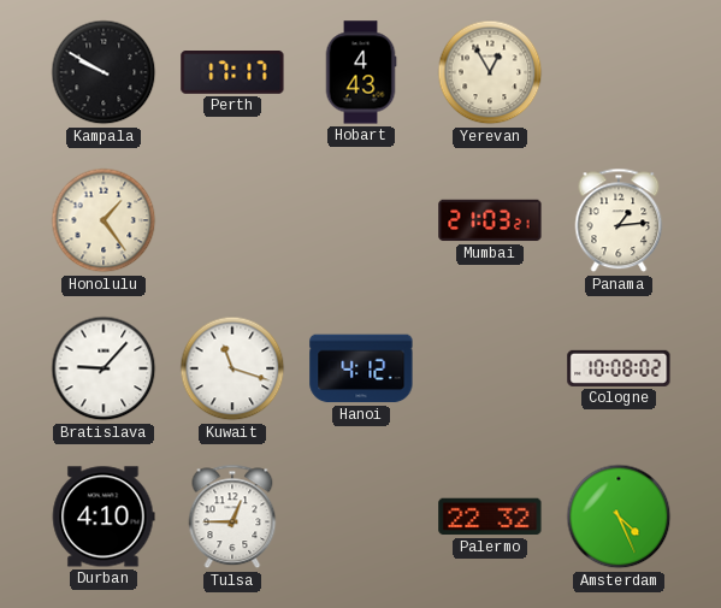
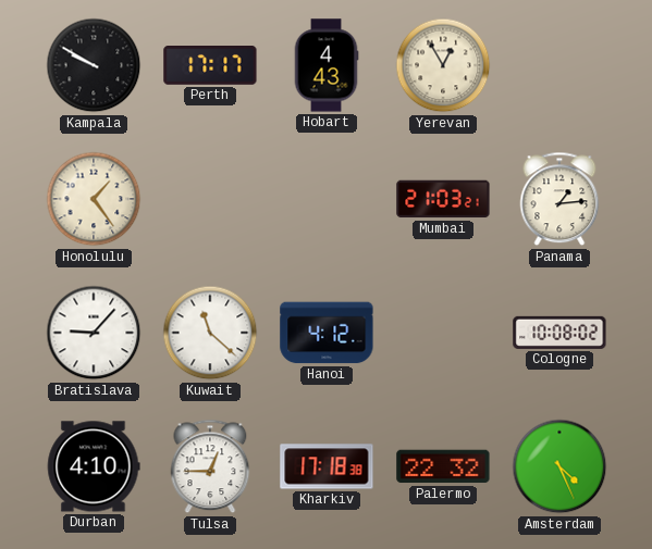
Kuwait: 11:18 -> 11:22 (210, 333)
Kharkiv: none -> 17:18 (327, 466)
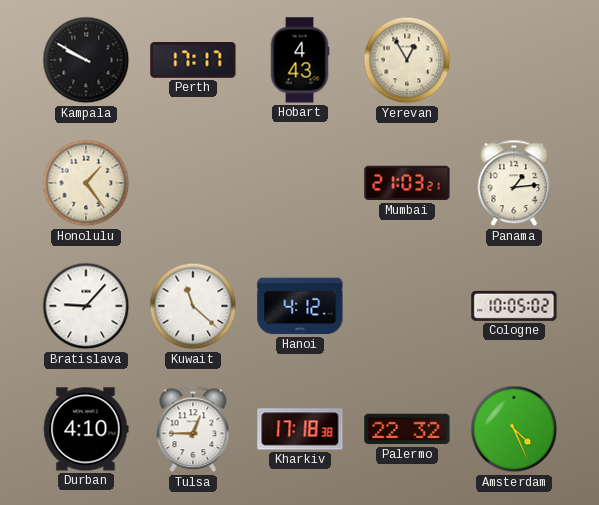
Cologne: 10:08 -> 10:05 (514, 306)
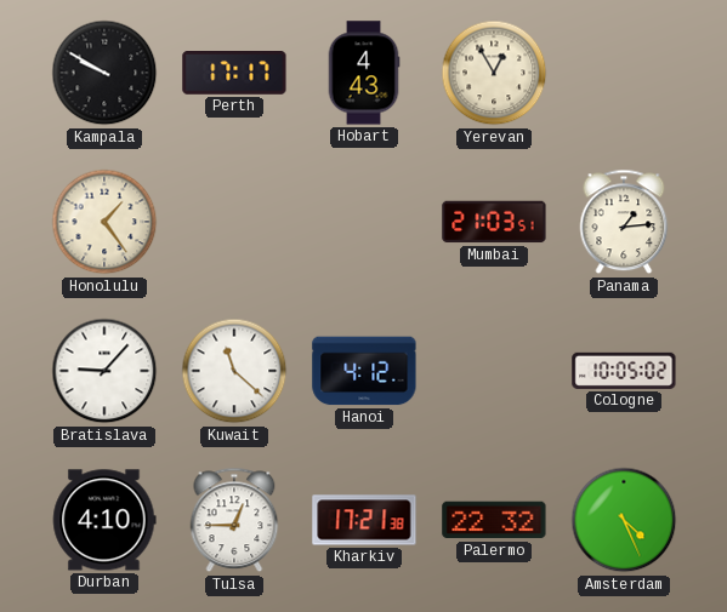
Mumbai: 21:03:21 -> 21:03:51 (494, 222)
Kharkiv: 17:18 -> 17:21 (364, 520)
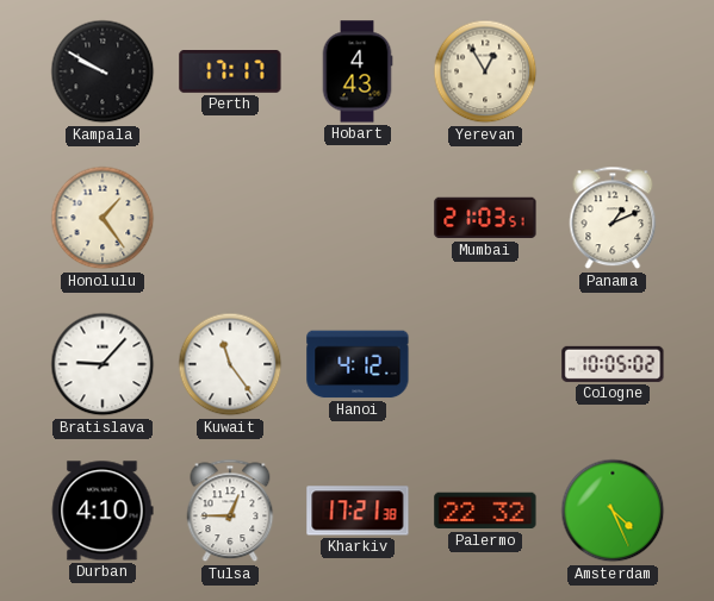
Panama: 1:14 -> 1:11 (613, 218)
Kuwait: 11:22 -> 11:24 (230, 364)
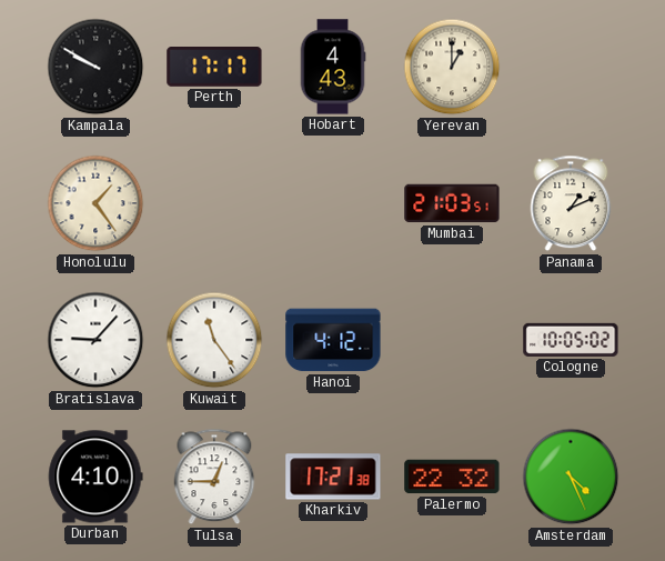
Yerevan: 12:55 -> 1:00 (452, 67)
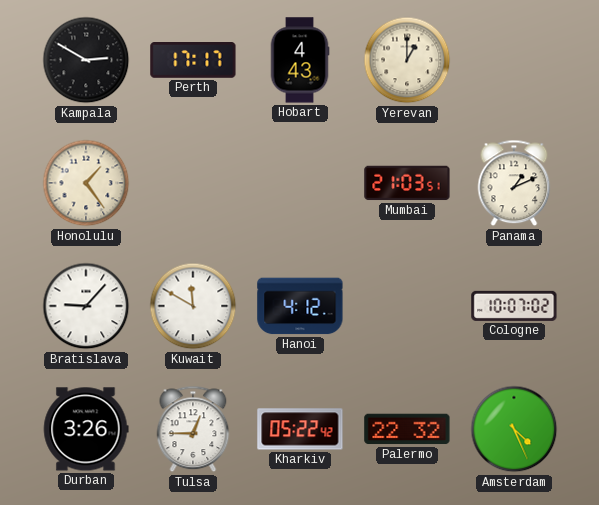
Kampala: 9:50 -> 2:50 (86, 60)
Kuwait: 11:24 -> 11:50 (193, 306)
Cologne: 10:05 -> 10:07 (514, 306)
Durban: 4:10 -> 3:26 (86, 429)
Kharkiv: 17:21 -> 05:22 (300, 429)
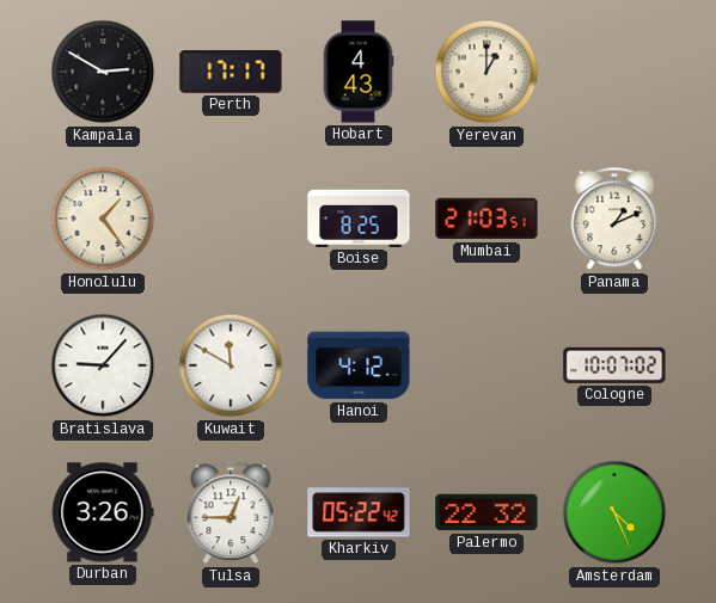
Boise: none -> 8:25 (359, 219)
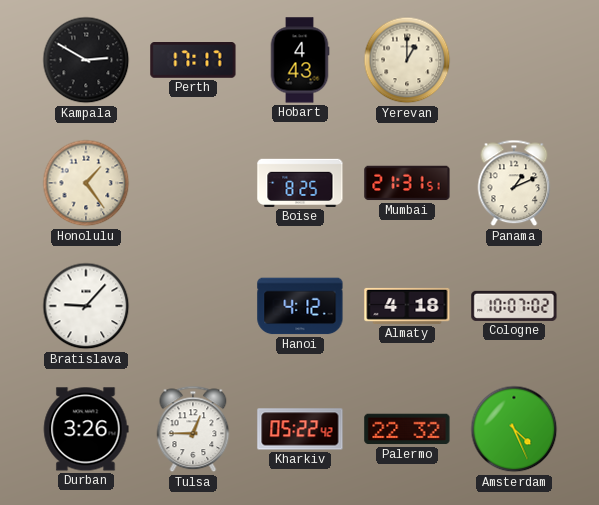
Mumbai: 21:03 -> 21:31 (407, 183)
Kuwait: 11:50 -> none (231, 365)
Almaty: none -> 4:18 (407, 306)
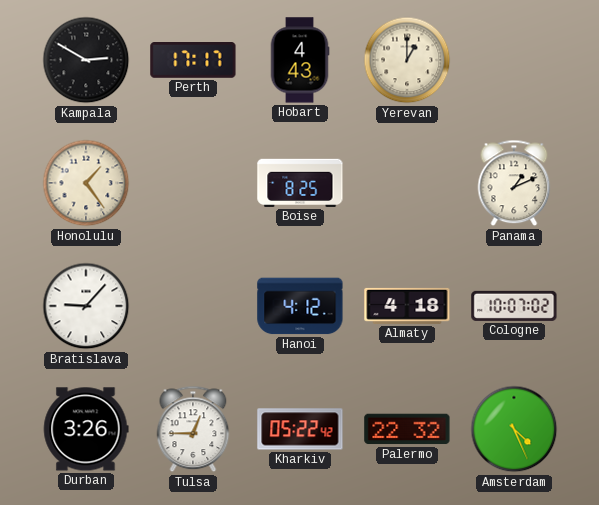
Mumbai: 21:31 -> none (407, 183)
